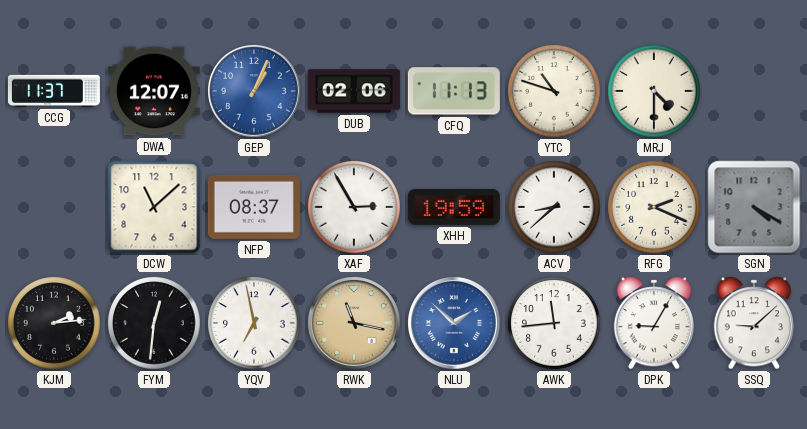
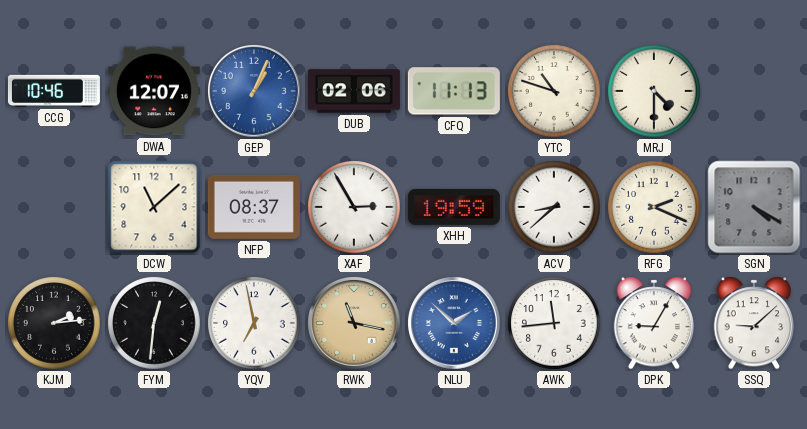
CCG: 11:37 -> 10:46 (54, 91)
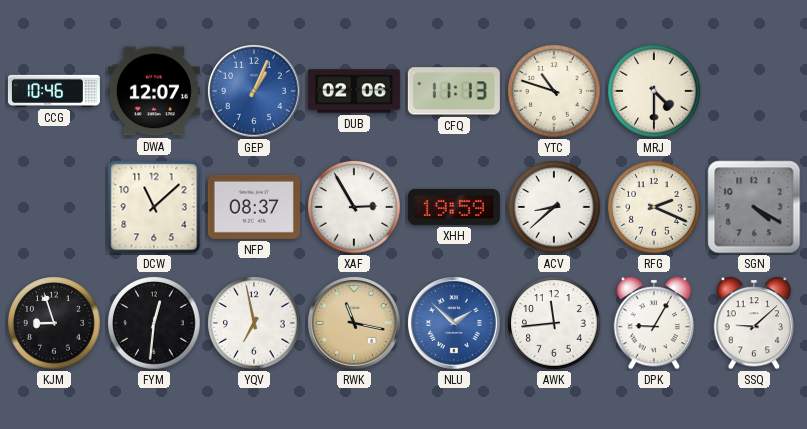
KJM: 2:14 -> 8:57 (54, 323)
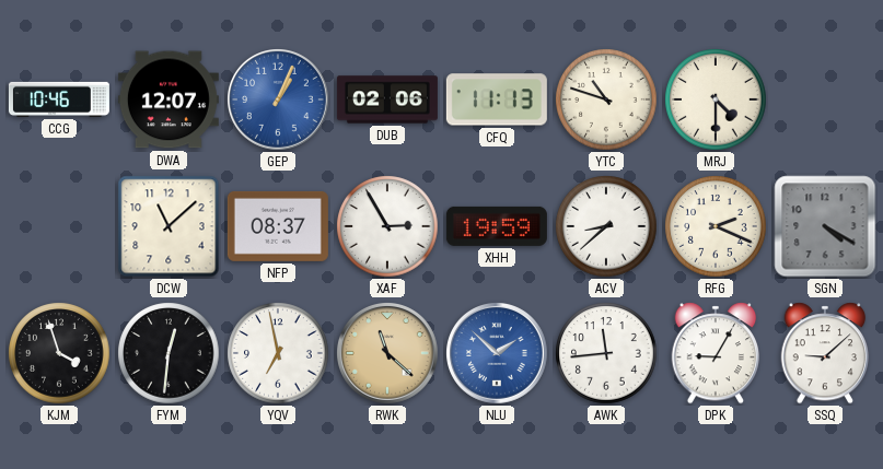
KJM: 8:57 -> 3:57 (59, 353)
RWK: 11:17 -> 11:22 (388, 354)
